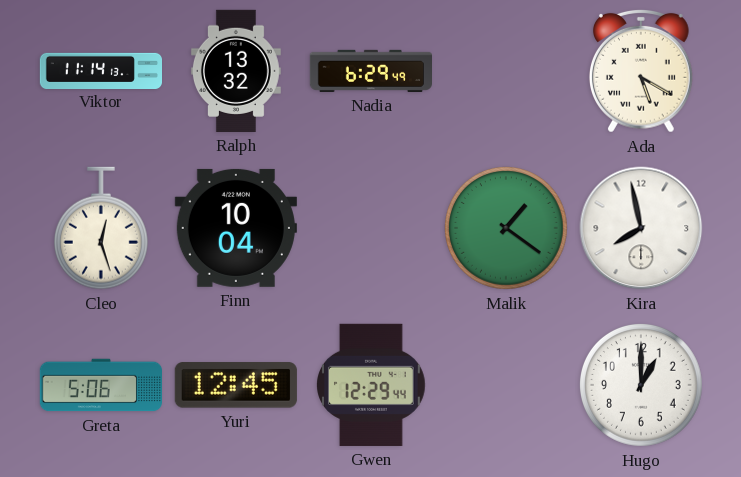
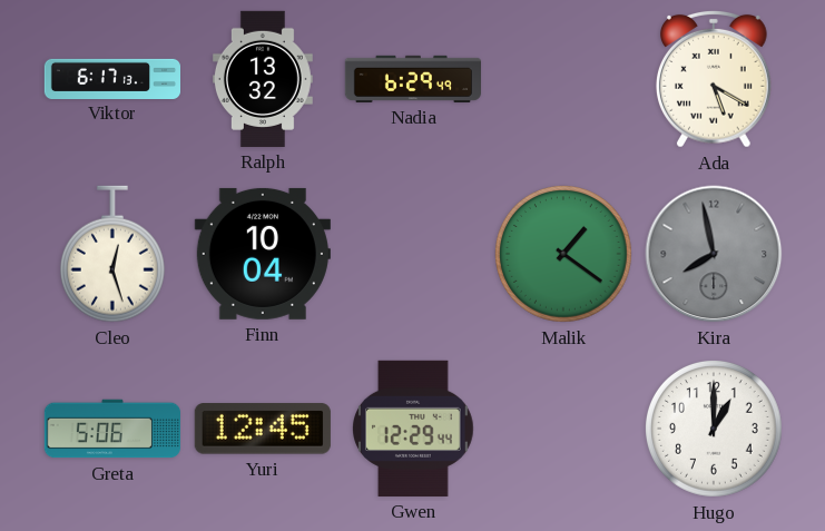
Viktor: 11:14 -> 6:17 (112, 78)
Kira dial: white -> grey (714, 254)
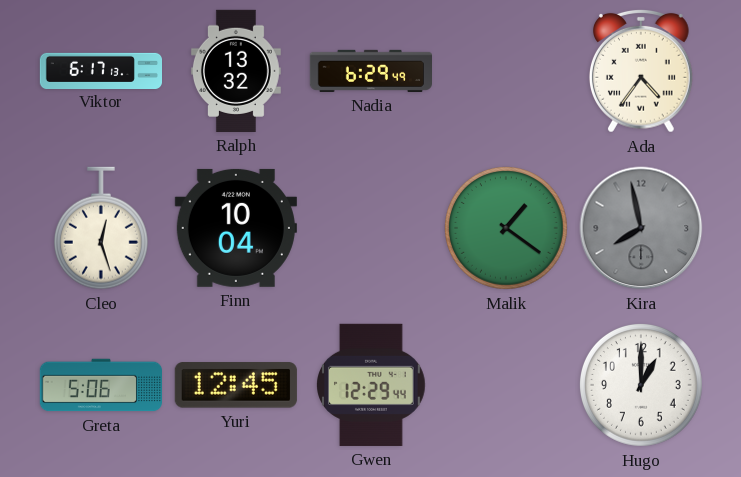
Ada: 5:20 -> 4:36 (641, 71)
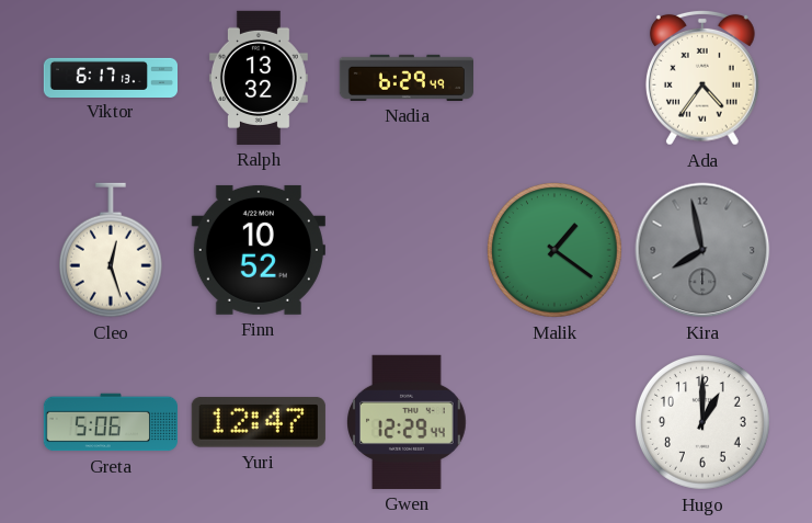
Finn: 10:04 -> 10:52 (259, 250)
Yuri: 12:45 -> 12:47 (259, 422)
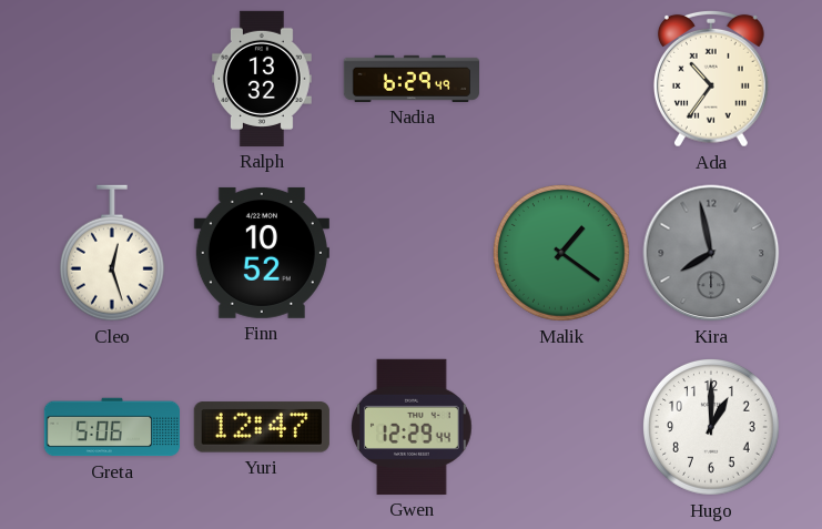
Viktor: 6:17 -> none (111, 77)
Ada: 4:36 -> 10:36 (711, 79)
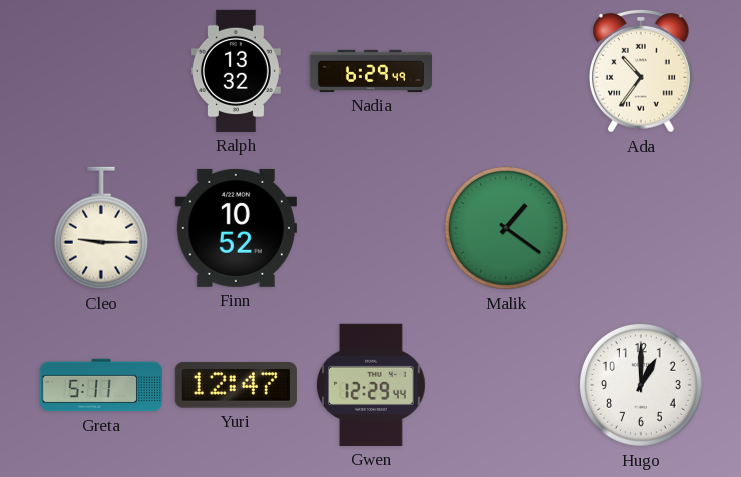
Cleo: 12:27 -> 9:15 (101, 228)
Kira: 7:58 -> none (711, 253)
Greta: 5:06 -> 5:11 (100, 385)
